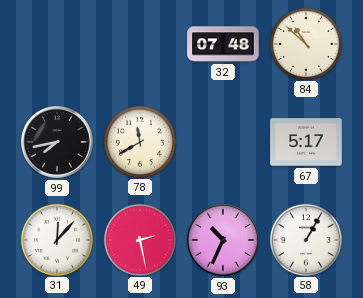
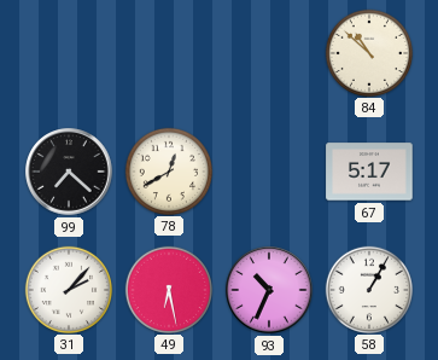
32: 07:48 -> none (223, 44)
99: 7:43 -> 7:22 (69, 172)
78: 11:40 -> 12:40 (168, 170)
31: 12:07 -> 2:07 (68, 289)
49: 2:28 -> 6:28 (168, 289)
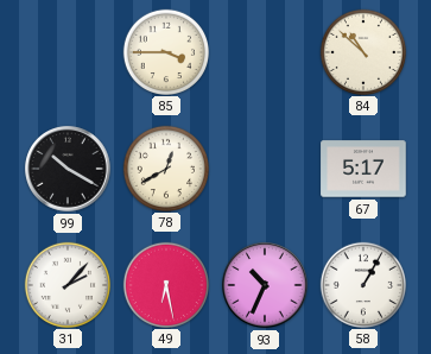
85: none -> 3:45 (165, 51)
99: 7:22 -> 10:20 (68, 169)
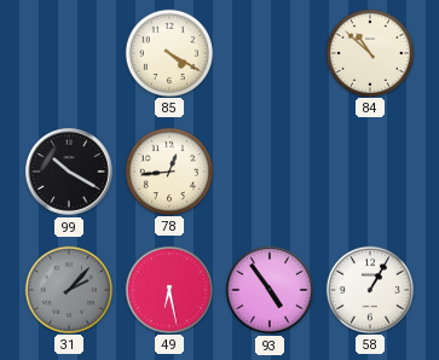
85: 3:45 -> 4:20 (168, 52)
78: 12:40 -> 12:44 (168, 170)
67: 5:17 -> none (363, 169)
31 dial: white -> grey (68, 289)
93: 10:34 -> 4:54 (270, 290)
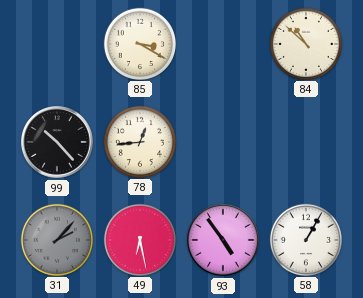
85: 4:20 -> 3:20 (139, 43)
99: 10:20 -> 10:23 (57, 142)
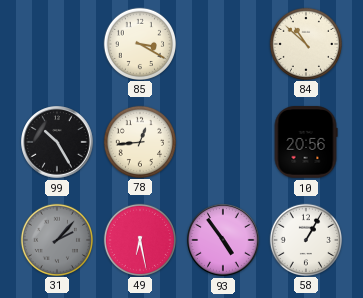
99: 10:23 -> 10:25 (57, 142)
10: none -> 20:56 (306, 142)
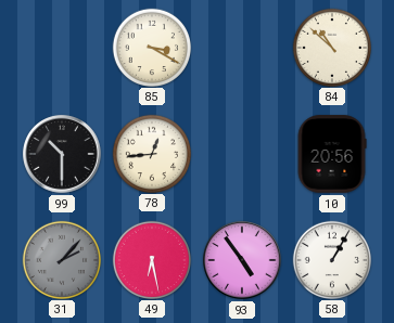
99: 10:25 -> 10:30 (62, 154)
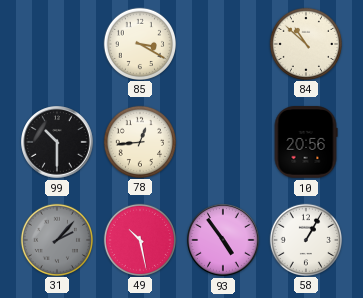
49: 6:28 -> 10:28 (139, 239)
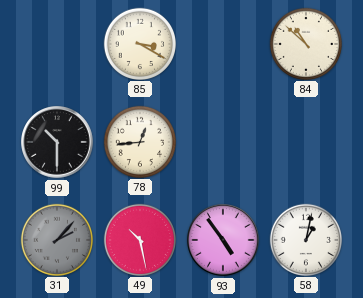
10: 20:56 -> none (306, 142)
58: 1:05 -> 1:02 (305, 239)
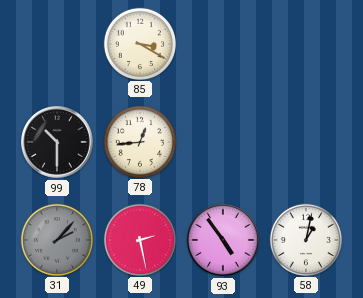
84: 10:52 -> none (305, 43)
49: 10:28 -> 2:28 (139, 239)
